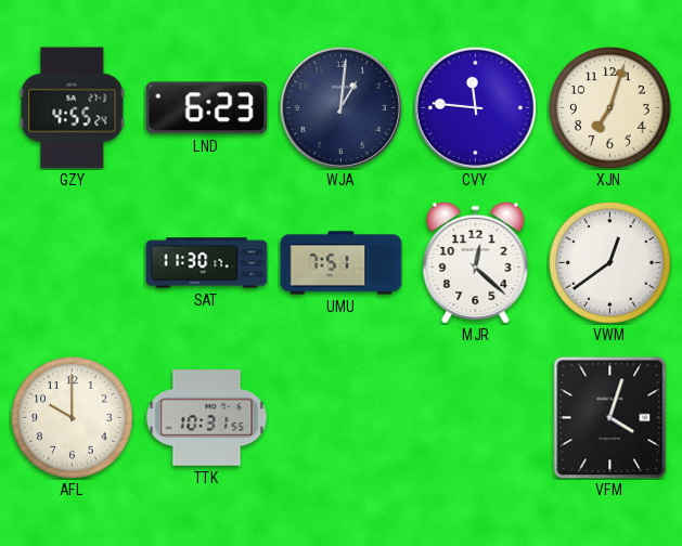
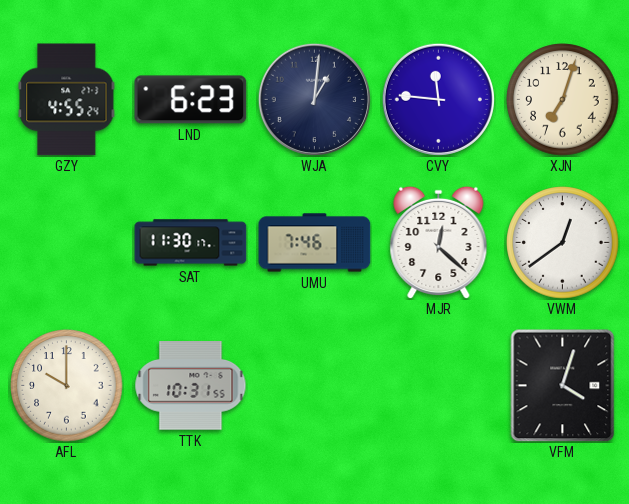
UMU: 7:51 -> 7:46 (315, 243)
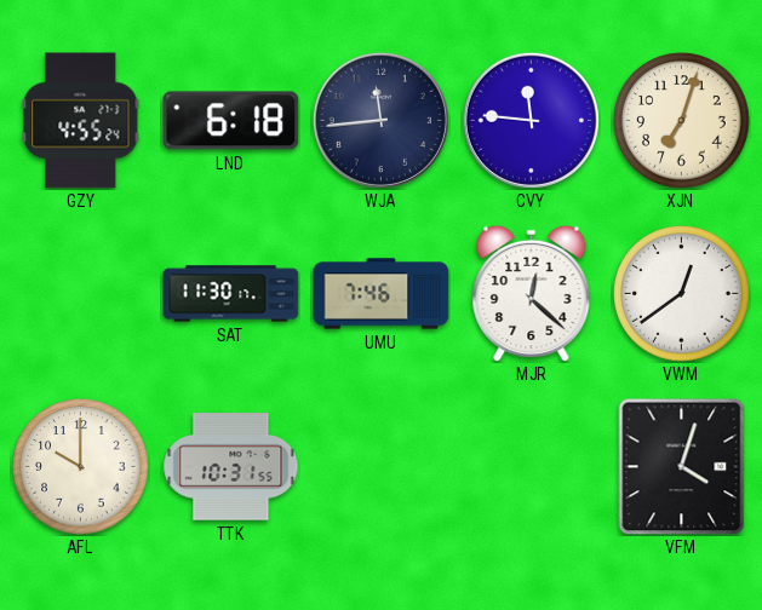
LND: 6:23 -> 6:18 (231, 121)
WJA: 1:01 -> 11:44 (380, 120)
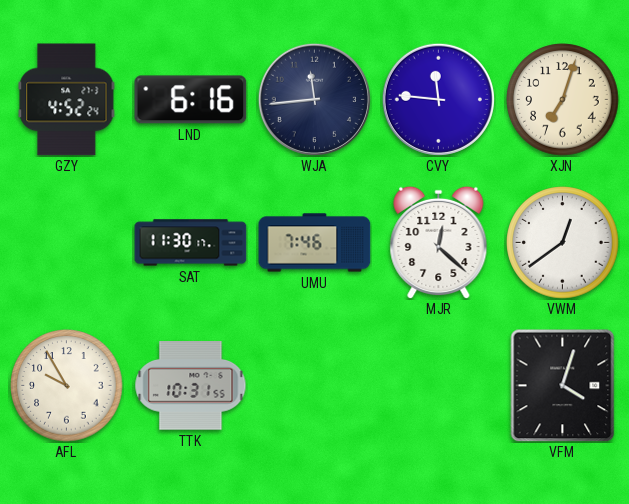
GZY: 4:55 -> 4:52 (67, 100)
LND: 6:18 -> 6:16 (191, 100)
AFL: 10:00 -> 9:55 (67, 386)
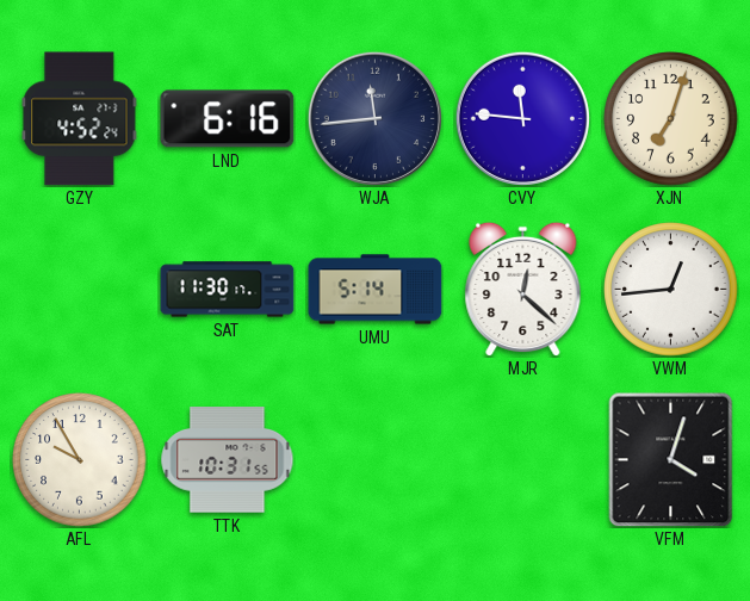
UMU: 7:46 -> 5:14 (376, 290)
VWM: 12:39 -> 12:44 (671, 290)
